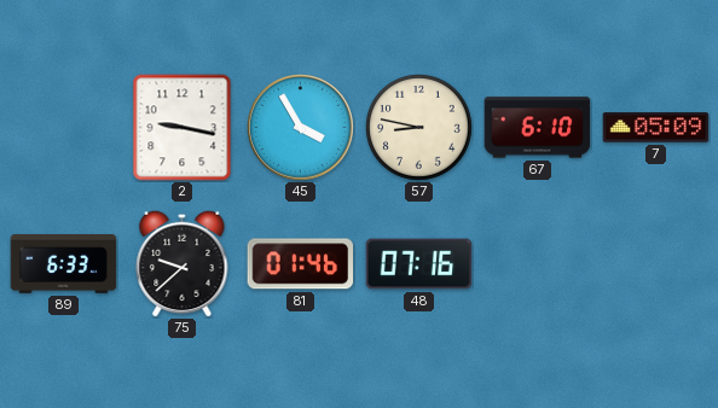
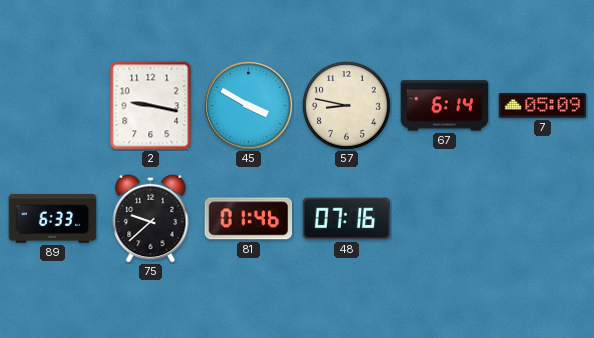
45: 3:55 -> 3:50 (249, 106)
67: 6:10 -> 6:14 (445, 106)
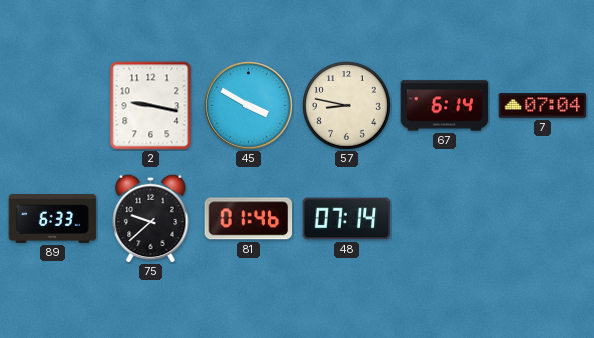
7: 05:09 -> 07:04 (543, 106)
48: 07:16 -> 07:14 (347, 219)
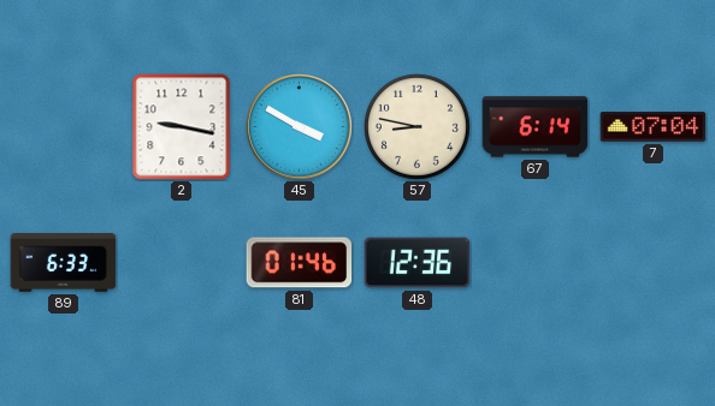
75: 9:38 -> none (151, 218)
48: 07:14 -> 12:36 (418, 263)
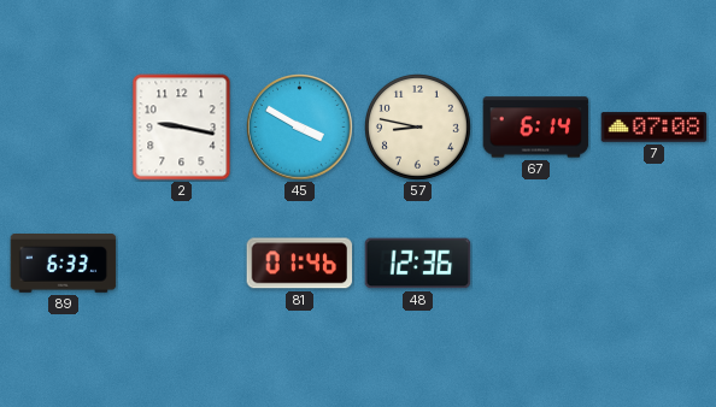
7: 07:04 -> 07:08 (655, 128)
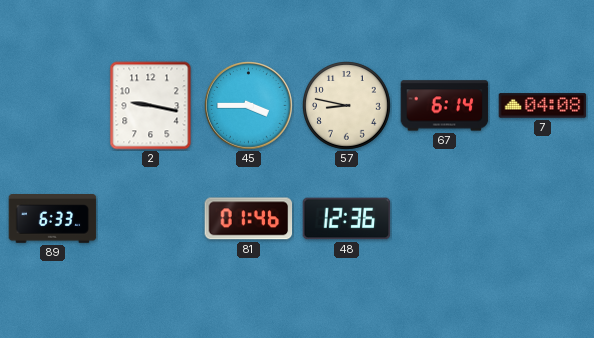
45: 3:50 -> 3:45 (249, 106)
7: 07:08 -> 04:08 (543, 106)
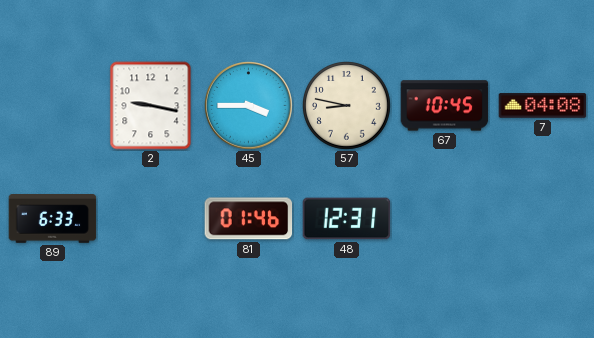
67: 6:14 -> 10:45 (445, 106)
48: 12:36 -> 12:31 (347, 219)
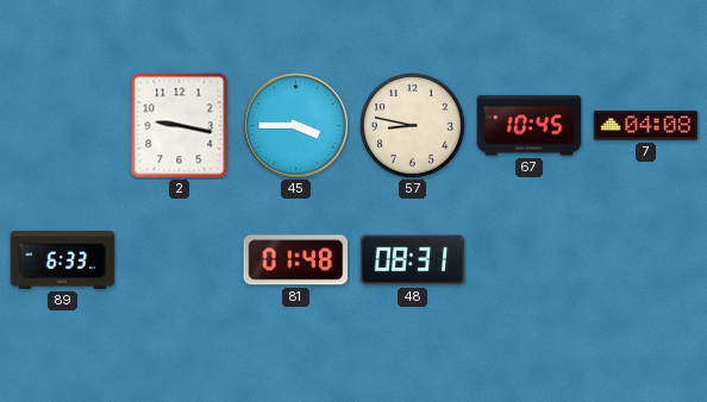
81: 01:46 -> 01:48 (296, 260)
48: 12:31 -> 08:31 (413, 260)
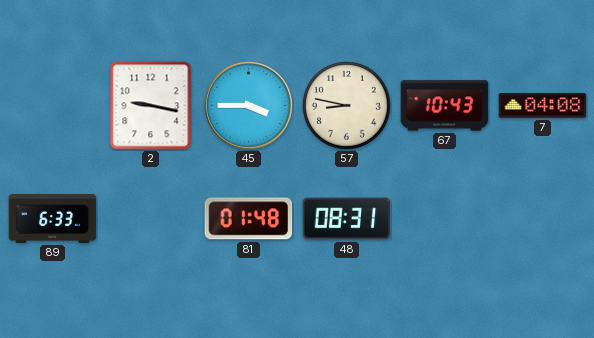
67: 10:45 -> 10:43 (445, 106)
